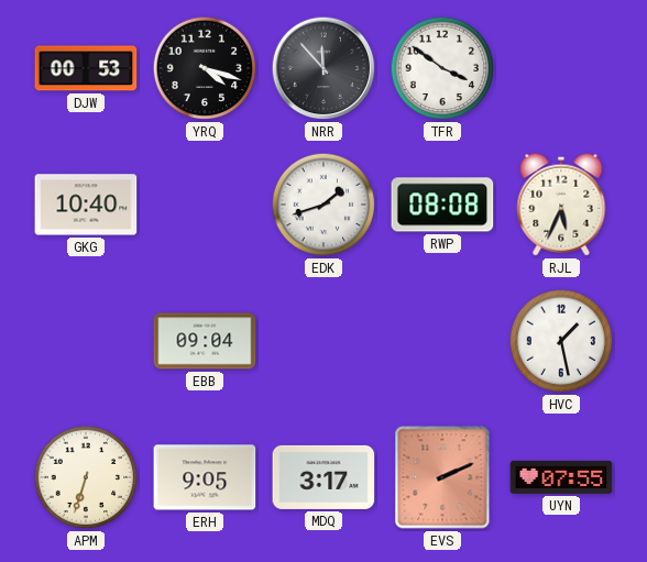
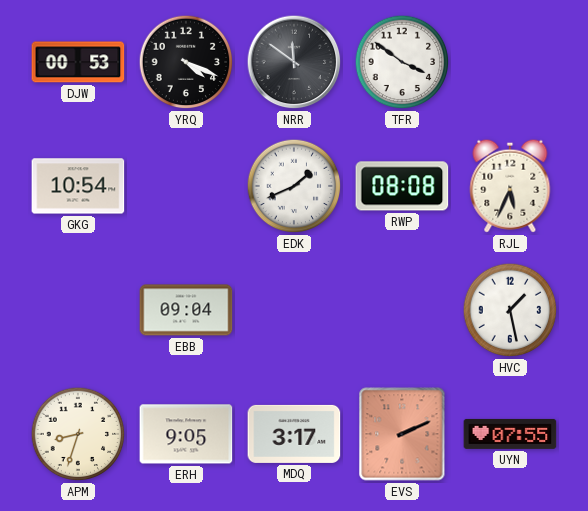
YRQ: 4:18 -> 4:19 (186, 62)
NRR: 11:53 -> 11:51 (294, 62)
GKG: 10:40 -> 10:54 (78, 186)
EDK: 1:42 -> 1:41 (294, 186)
APM: 6:33 -> 8:33 (78, 434)
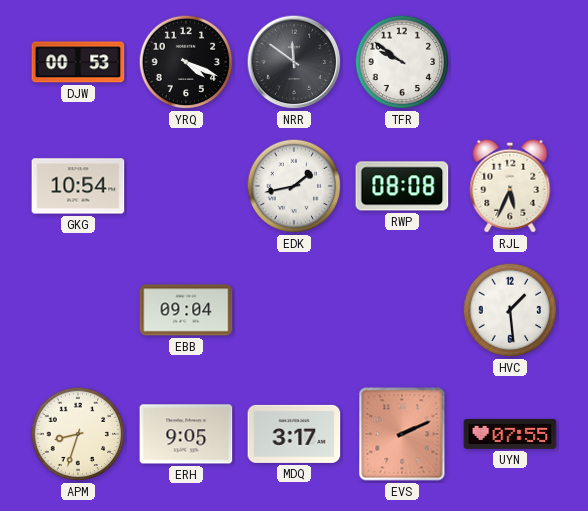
TFR: 3:51 -> 9:51 (402, 62)
EDK: 1:41 -> 1:43 (294, 186)
HVC: 1:28 -> 1:29 (510, 310)
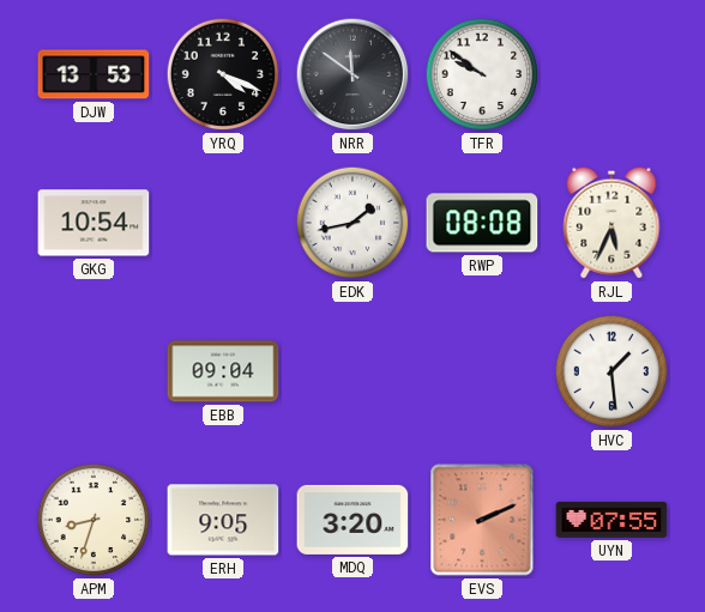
DJW: 00:53 -> 13:53 (94, 74)
MDQ: 3:17 -> 3:20 (352, 520)
